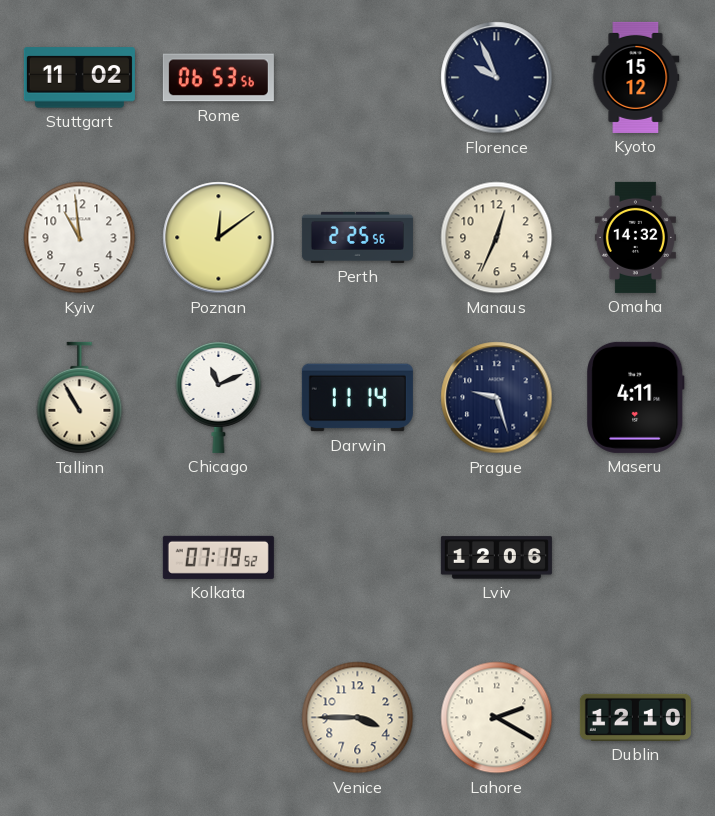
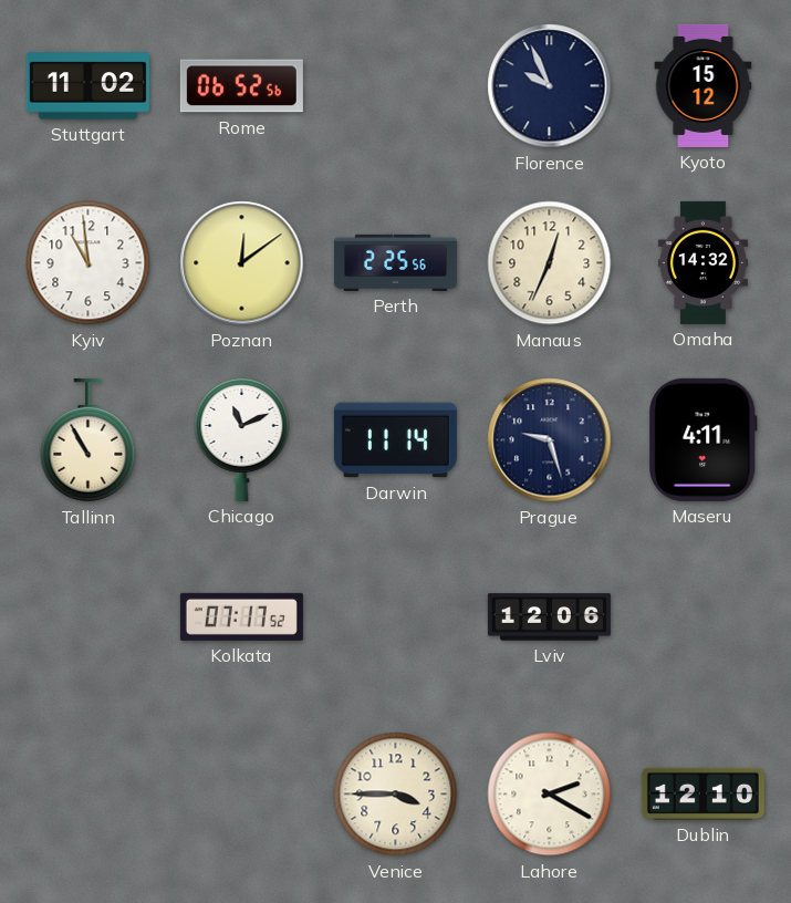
Rome: 06:53 -> 06:52 (241, 86)
Kolkata: 07:19 -> 07:17 (241, 616)
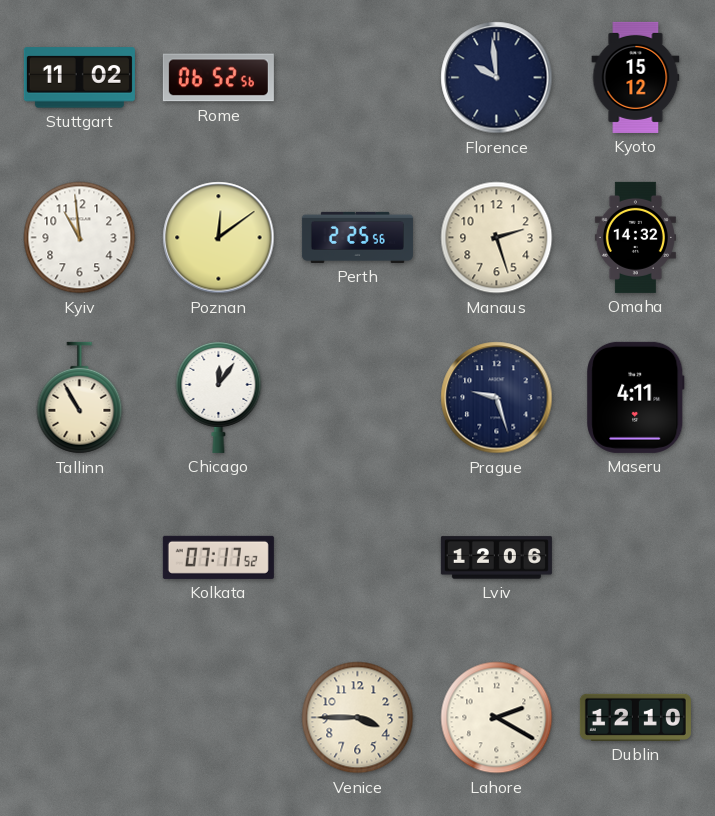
Florence: 9:56 -> 9:59 (497, 78)
Manaus: 12:34 -> 2:27 (497, 238)
Chicago: 11:11 -> 12:06 (219, 397)
Darwin: 11:14 -> none (395, 440)
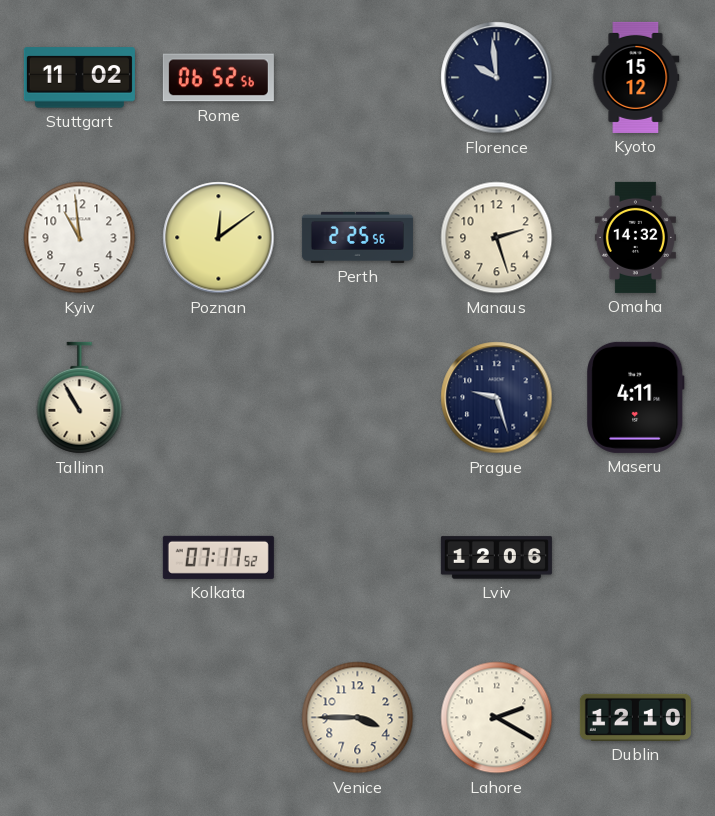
Chicago: 12:06 -> none (219, 397)
